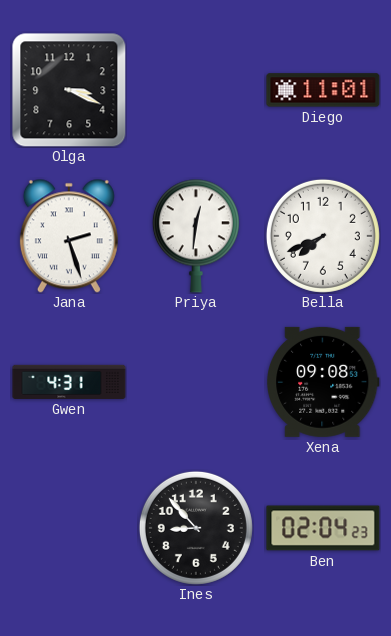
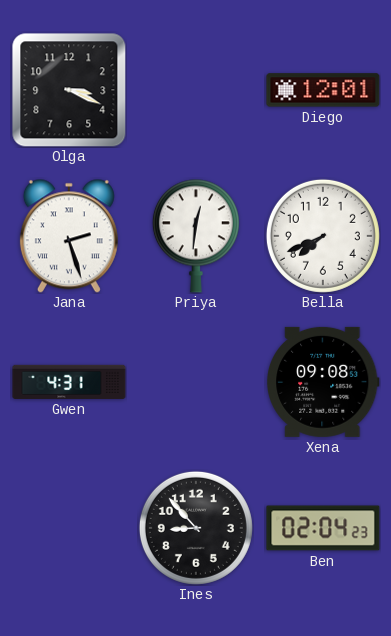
Diego: 11:01 -> 12:01 (323, 90)
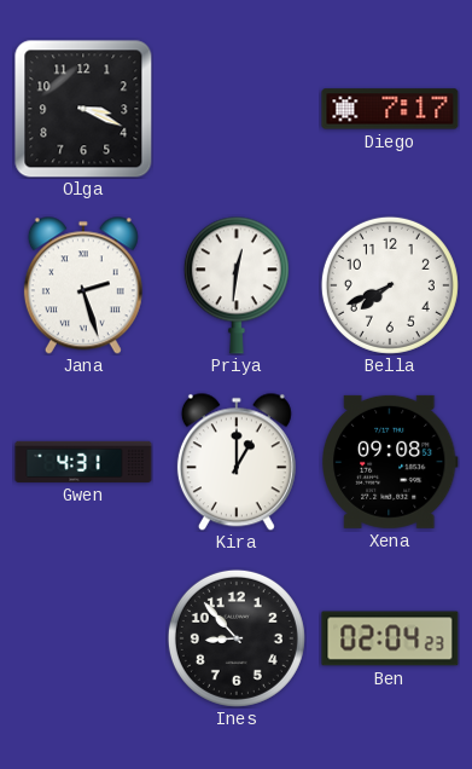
Diego: 12:01 -> 7:17 (390, 109)
Kira: none -> 1:00 (237, 462)
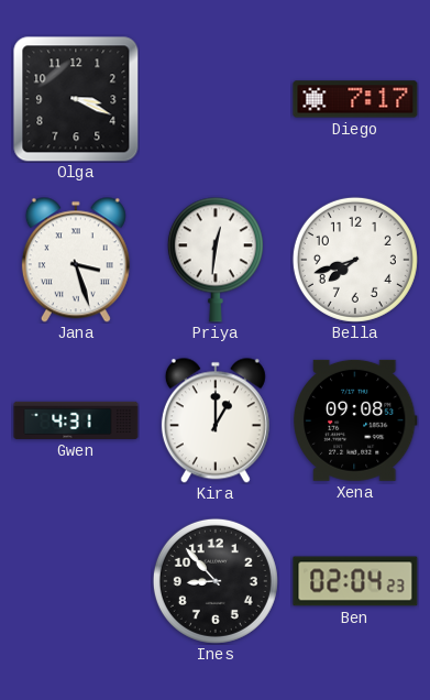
Jana: 2:27 -> 3:27 (76, 260)
Bella: 7:41 -> 7:42 (355, 260)
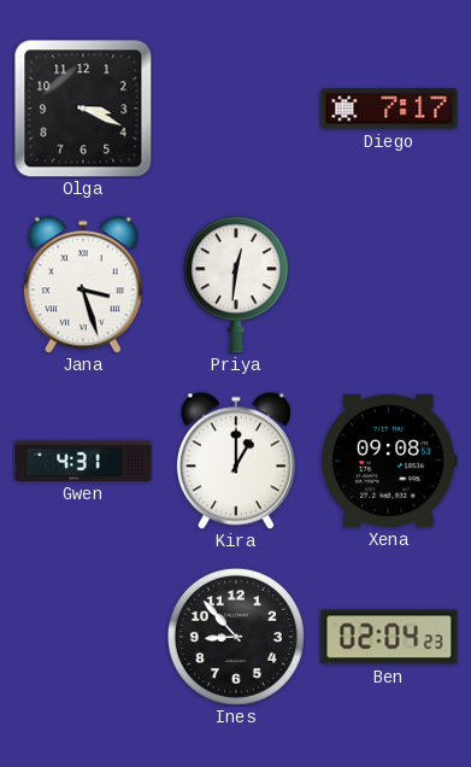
Bella: 7:42 -> none (355, 260)
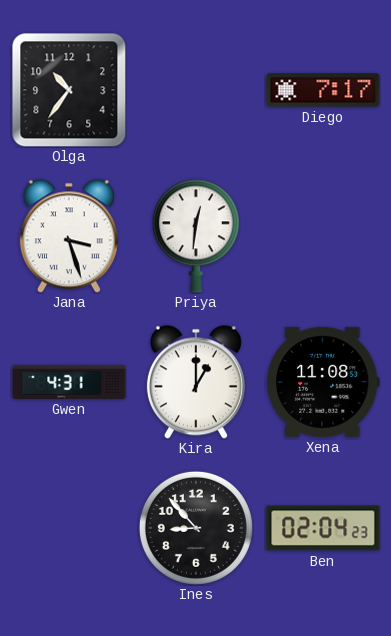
Olga: 3:19 -> 10:36 (69, 90)
Xena: 09:08 -> 11:08 (324, 382)
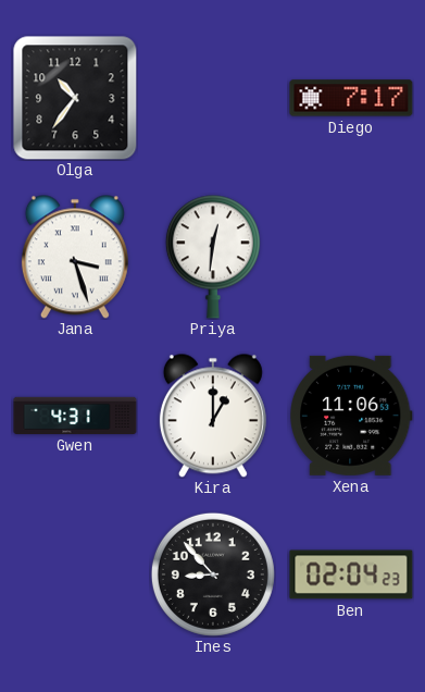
Xena: 11:08 -> 11:06 (352, 416)
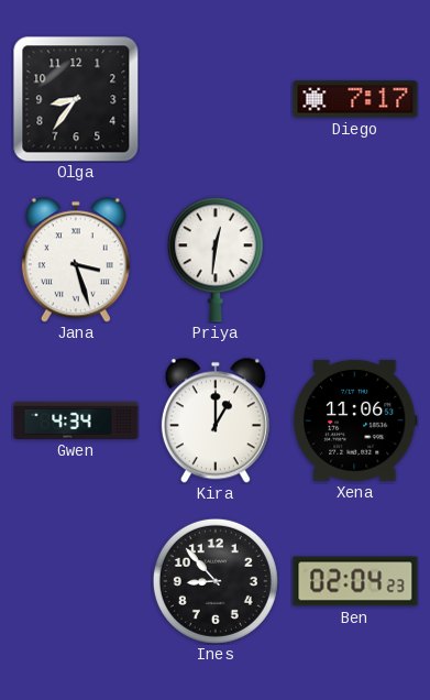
Olga: 10:36 -> 8:36 (76, 99)
Gwen: 4:31 -> 4:34 (76, 420)
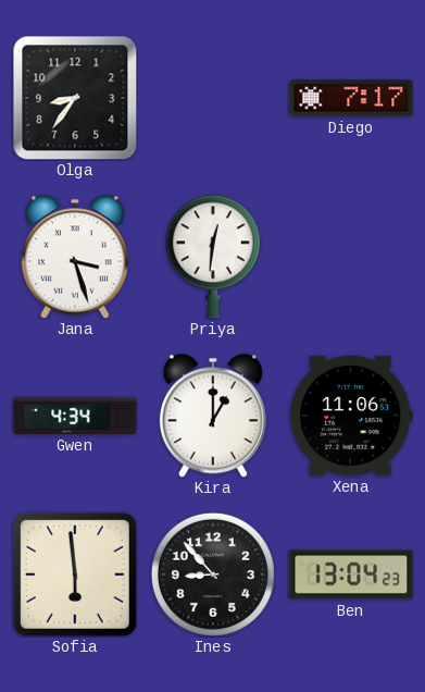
Sofia: none -> 5:59 (75, 574)
Ben: 02:04 -> 13:04 (351, 574)
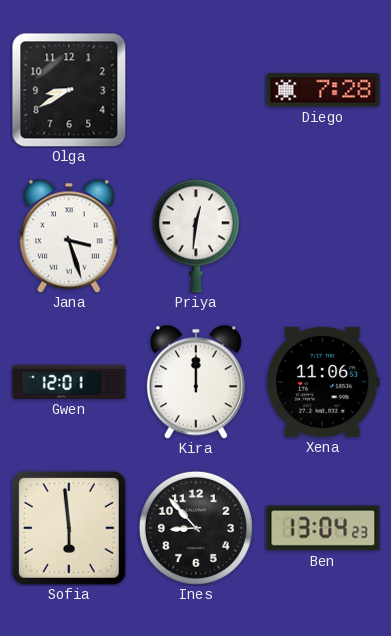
Olga: 8:36 -> 8:40 (69, 90)
Diego: 7:17 -> 7:28 (323, 90)
Gwen: 4:34 -> 12:01 (69, 382)
Kira: 1:00 -> 12:00 (196, 382)
